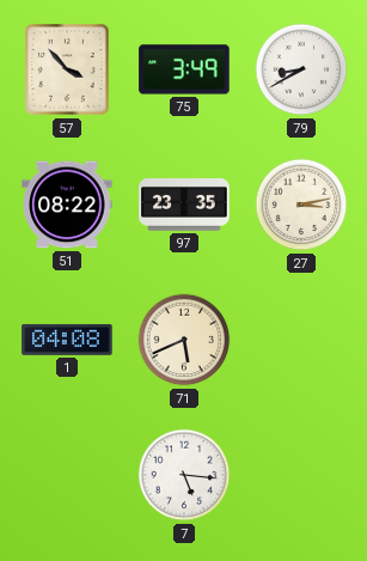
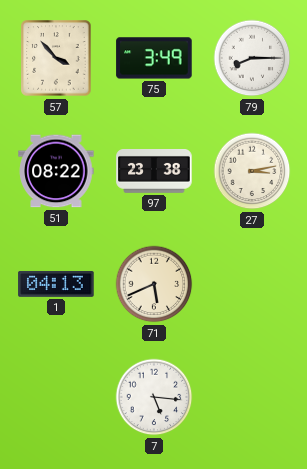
79: 8:40 -> 8:15 (252, 58)
97: 23:35 -> 23:38 (154, 172)
1: 04:08 -> 04:13 (56, 284)
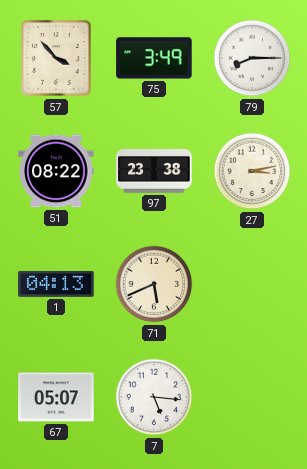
67: none -> 05:07 (56, 397)
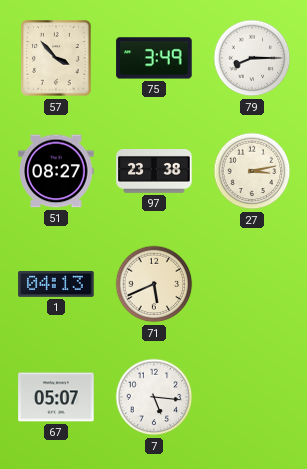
51: 08:22 -> 08:27 (56, 171)
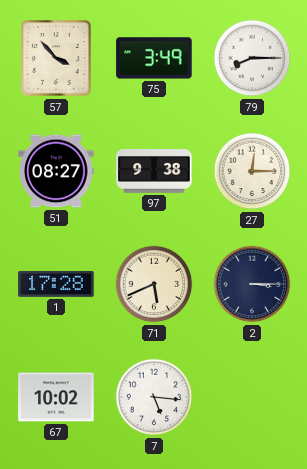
97: 23:38 -> 9:38 (154, 172)
27: 3:13 -> 12:15 (252, 171)
1: 04:13 -> 17:28 (56, 284)
2: none -> 3:15 (252, 284)
67: 05:07 -> 10:02 (56, 397)
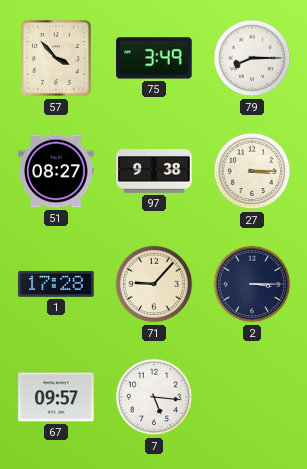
27: 12:15 -> 3:15 (252, 171)
71: 5:41 -> 9:07 (154, 284)
67: 10:02 -> 09:57 (56, 397)
